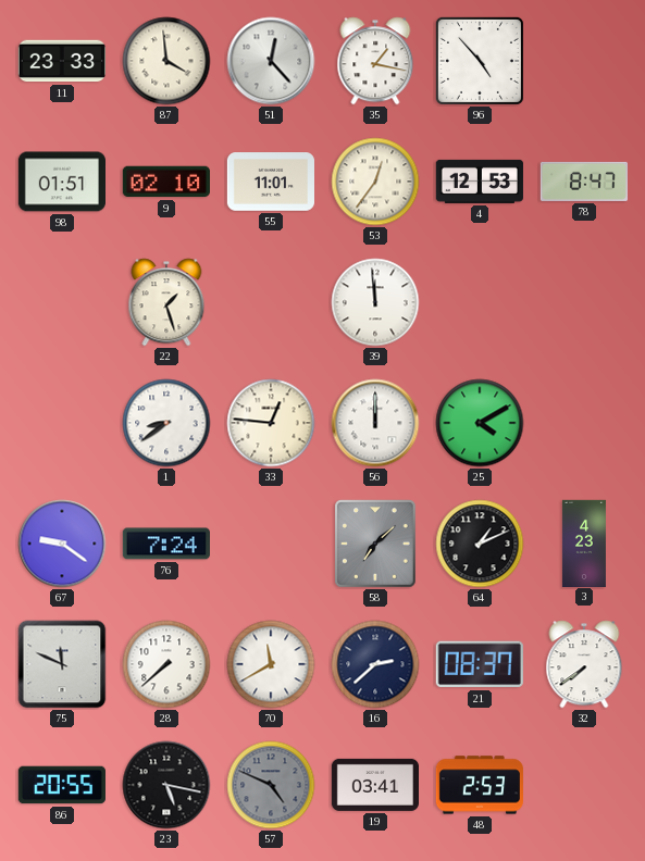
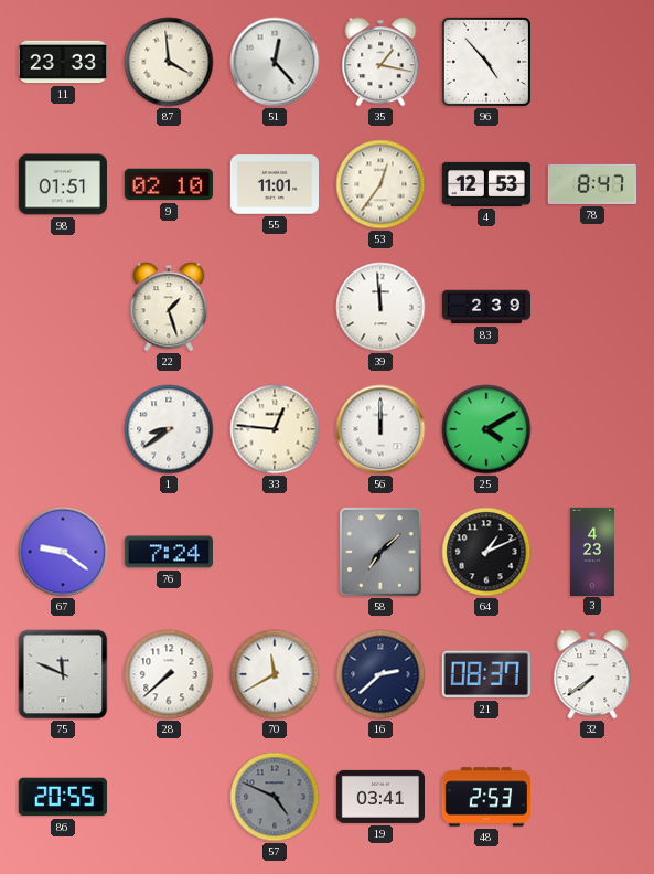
83: none -> 2:39 (485, 307)
23: 5:17 -> none (166, 785)
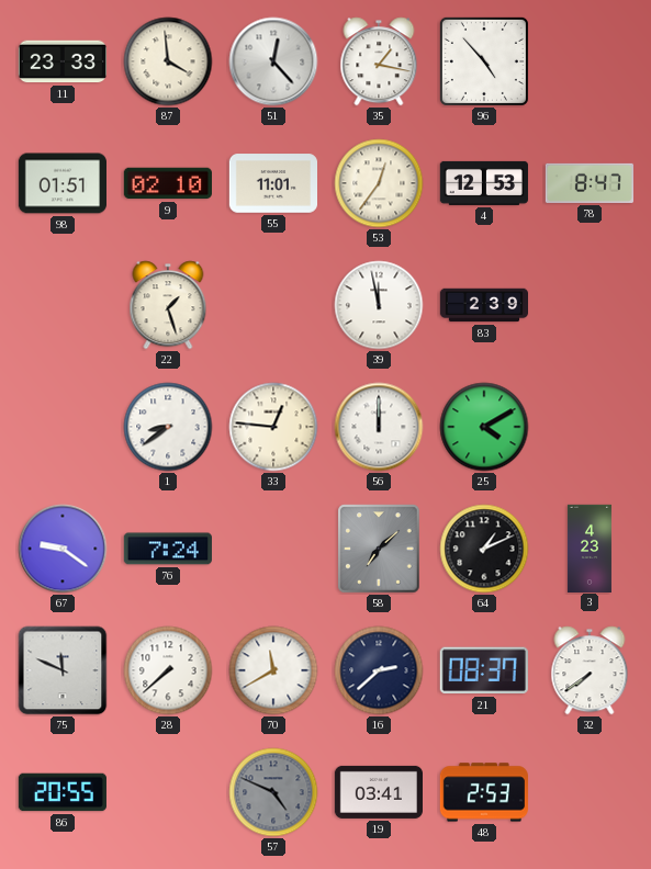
39: 11:59 -> 11:58 (379, 305)
